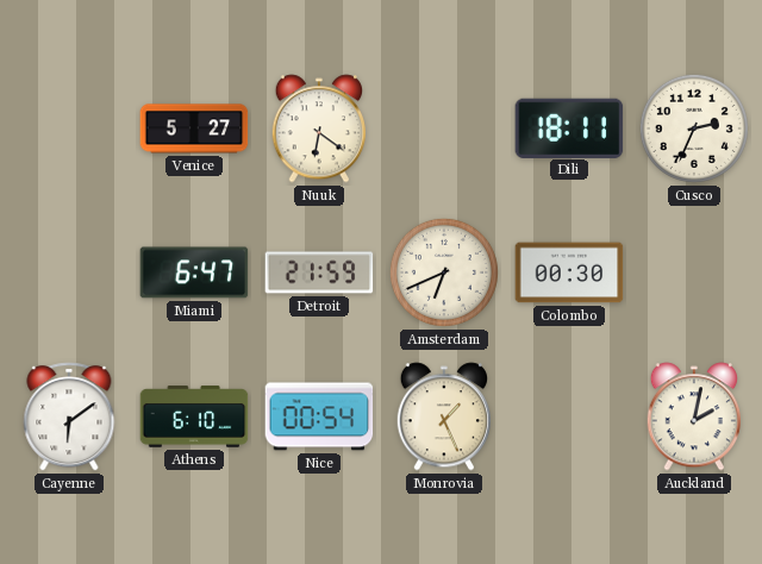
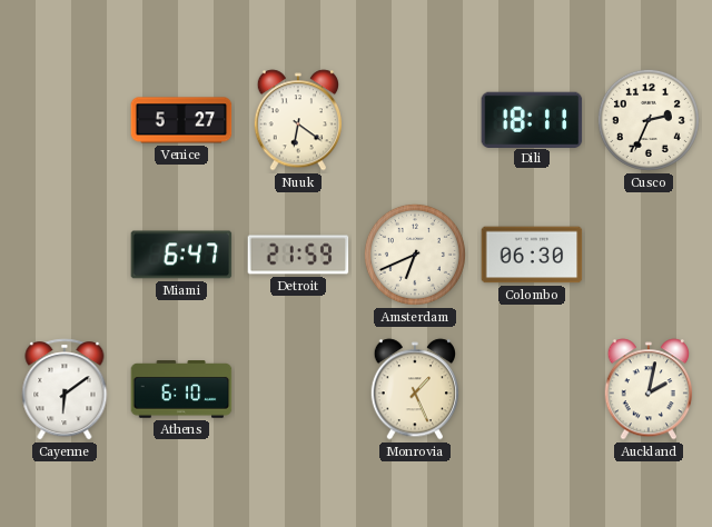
Colombo: 00:30 -> 06:30 (532, 255)
Nice: 00:54 -> none (319, 416)
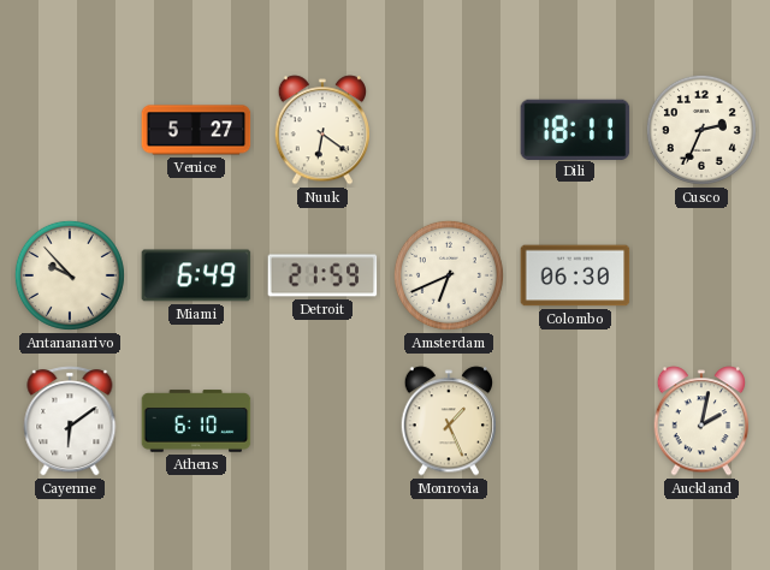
Antananarivo: none -> 9:53 (70, 275)
Miami: 6:47 -> 6:49 (196, 275)
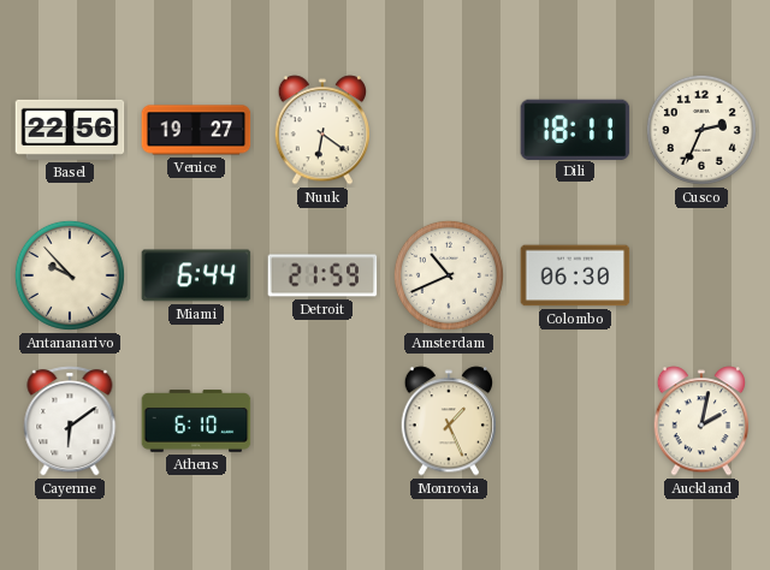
Basel: none -> 22:56 (70, 130)
Venice: 5:27 -> 19:27 (196, 130)
Miami: 6:49 -> 6:44 (196, 275)
Amsterdam: 6:41 -> 10:41 (449, 275)
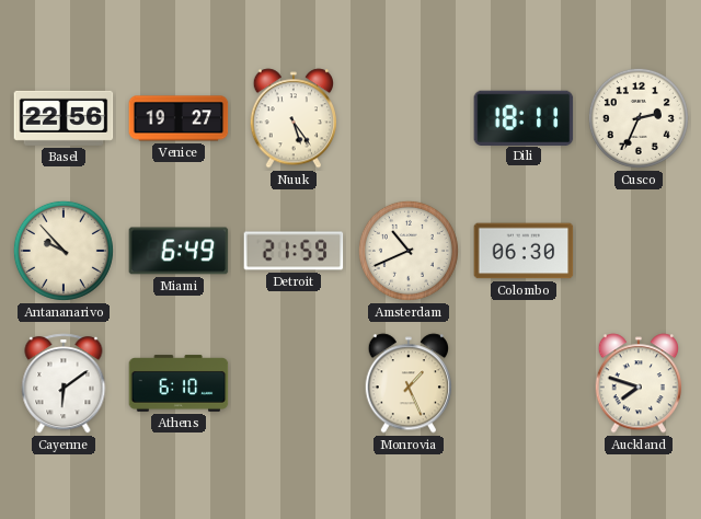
Nuuk: 6:21 -> 5:24 (292, 118)
Miami: 6:44 -> 6:49 (179, 251)
Auckland: 2:02 -> 7:48 (637, 383)
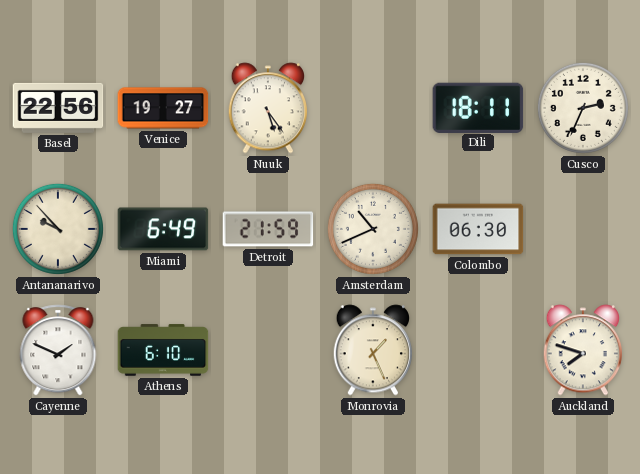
Cayenne: 6:09 -> 1:49 (58, 350)
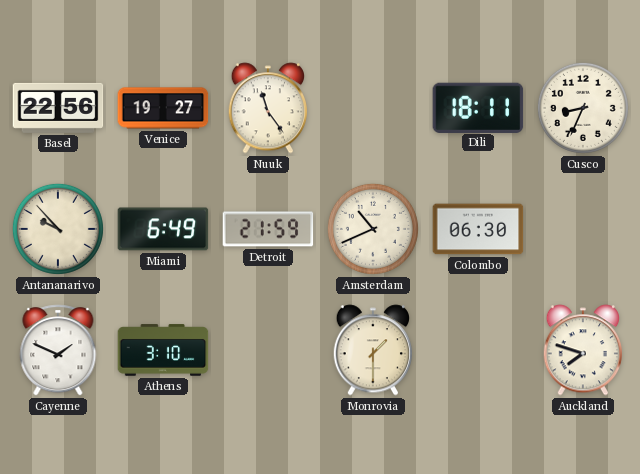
Nuuk: 5:24 -> 11:24 (267, 108)
Cusco: 2:34 -> 8:34 (583, 108)
Athens: 6:10 -> 3:10 (163, 350)
Monrovia: 1:26 -> 1:30 (372, 350)
